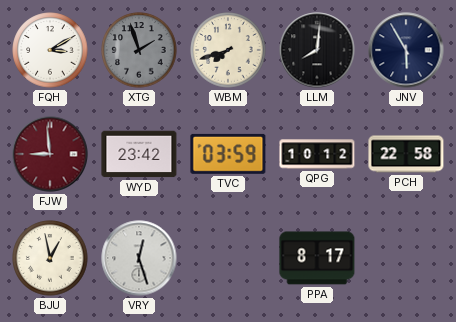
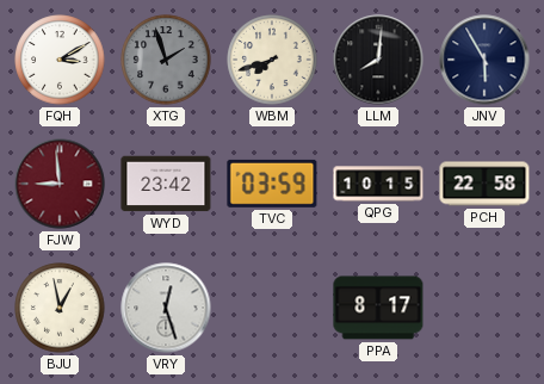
QPG: 10:12 -> 10:15 (378, 184)
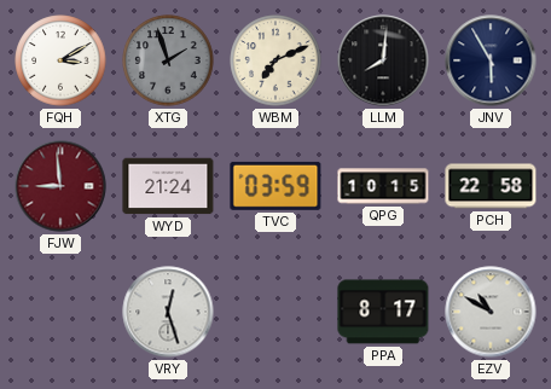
WBM: 7:42 -> 7:11 (275, 60)
WYD: 23:42 -> 21:24 (168, 186)
BJU: 12:58 -> none (60, 308)
EZV: none -> 10:50 (491, 312)
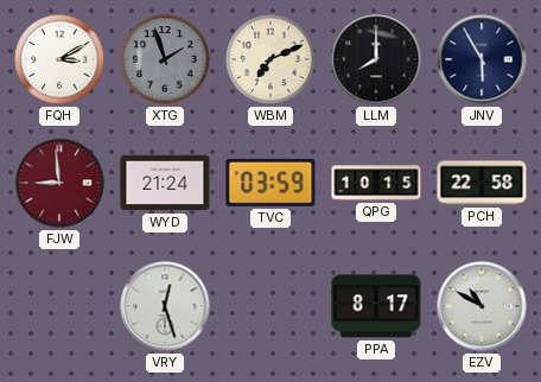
LLM: 8:01 -> 8:00 (376, 59)
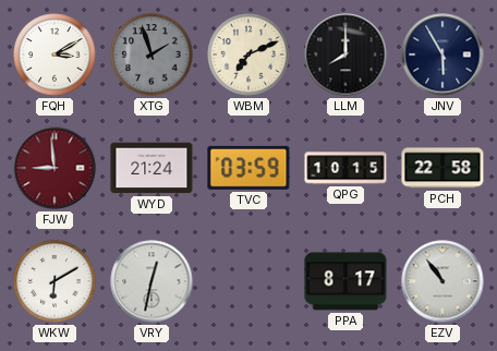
WKW: none -> 6:10 (54, 281)
VRY: 12:27 -> 12:32 (151, 281)
EZV: 10:50 -> 10:54 (443, 281)
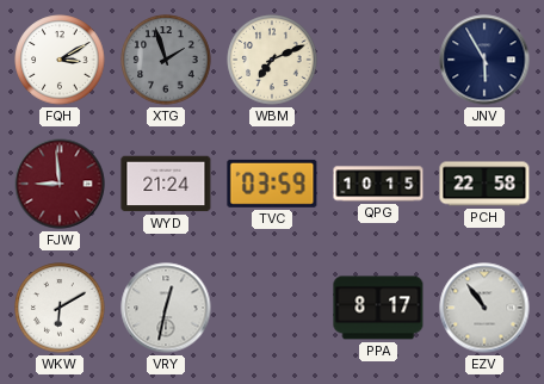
LLM: 8:00 -> none (346, 55)
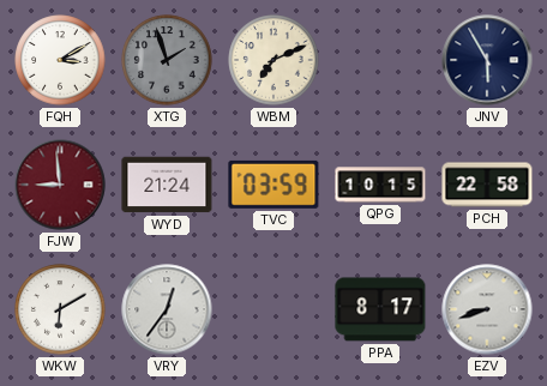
VRY: 12:32 -> 12:36 (167, 309)
EZV: 10:54 -> 8:42 (487, 309)
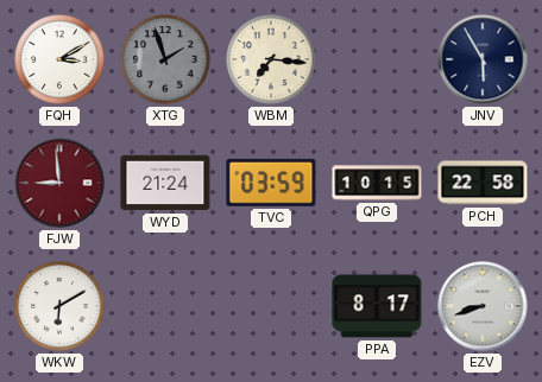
WBM: 7:11 -> 7:16 (271, 59)
VRY: 12:36 -> none (167, 309)
